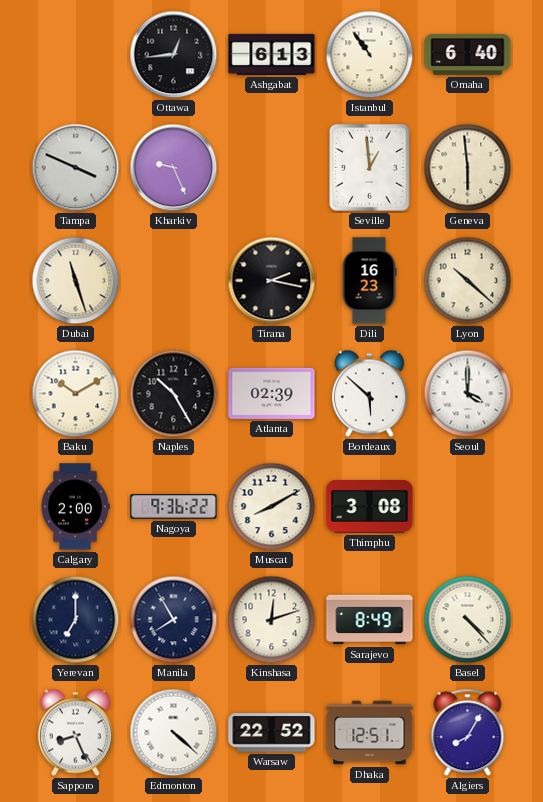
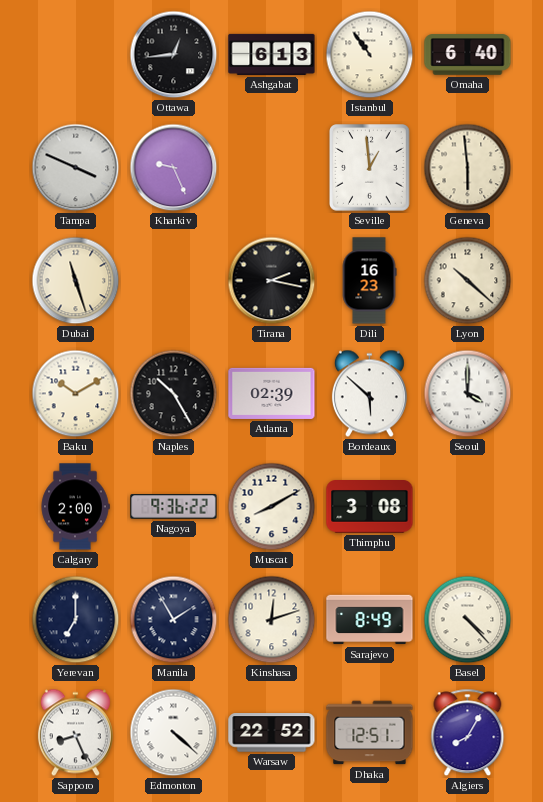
Manila: 7:55 -> 1:55 (174, 620)
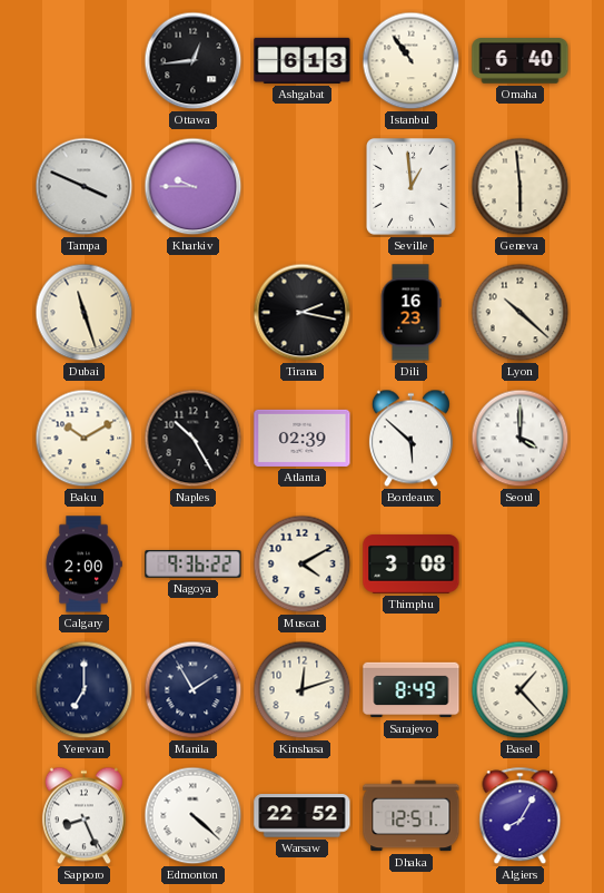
Kharkiv: 9:26 -> 9:45 (194, 187)
Muscat: 8:10 -> 4:10 (303, 565)
Basel: 4:23 -> 1:23 (521, 690)
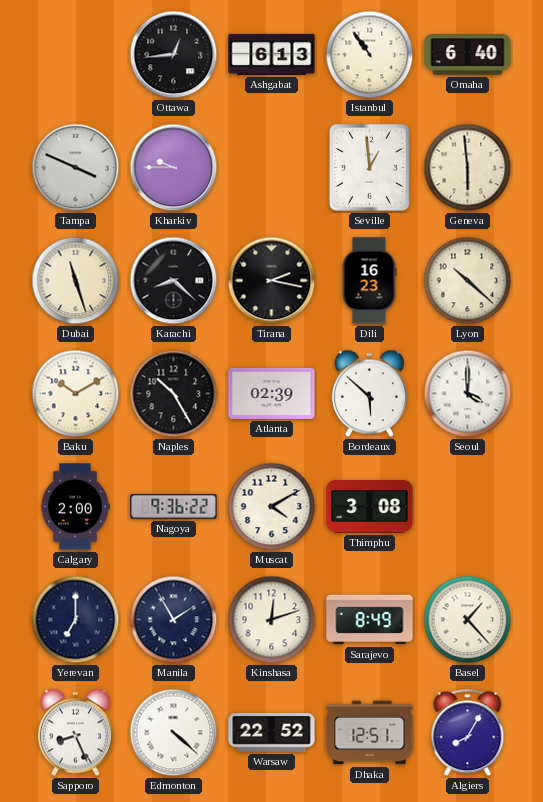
Karachi: none -> 8:22 (174, 281)
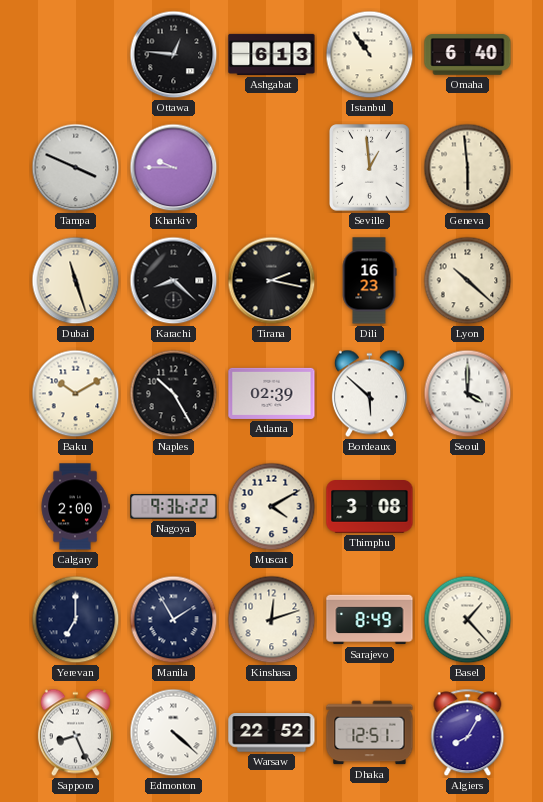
Ottawa: 12:44 -> 12:46 (174, 55)
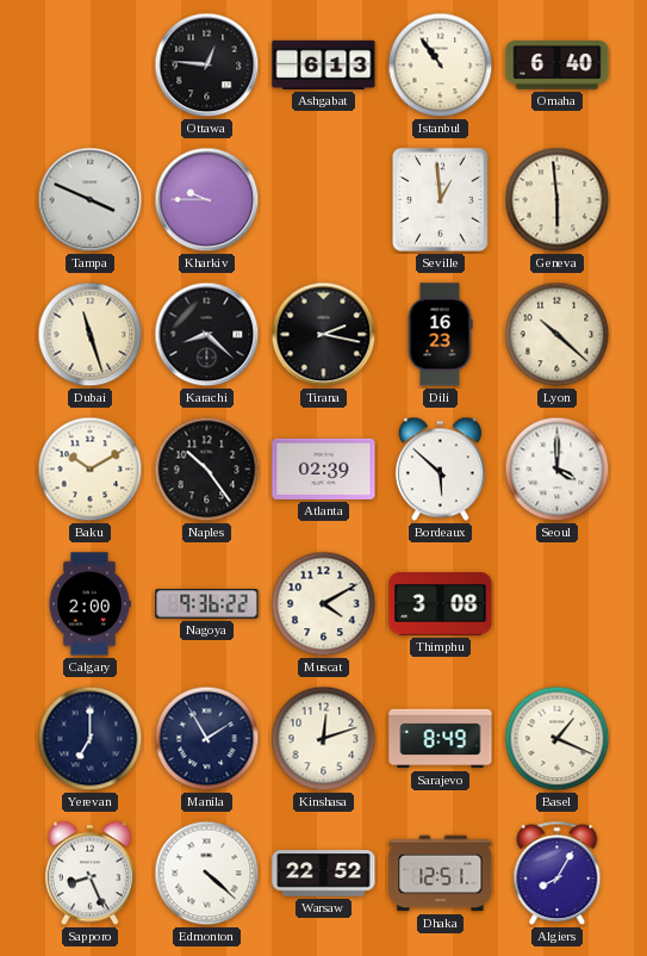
Naples: 10:25 -> 10:24 (207, 470)
Basel: 1:23 -> 1:19 (558, 739)
